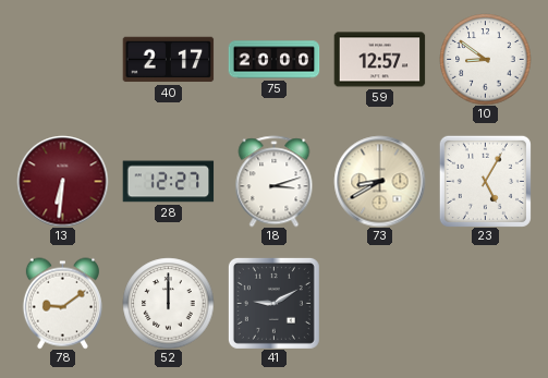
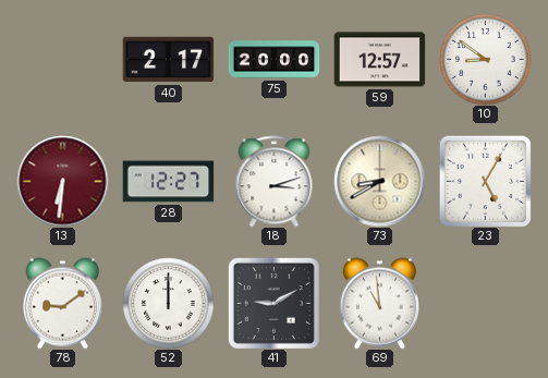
69: none -> 10:59 (379, 303)
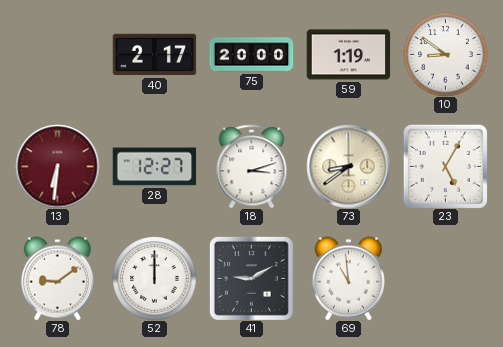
59: 12:57 -> 1:19 (348, 55)
73: 8:40 -> 8:39 (348, 166)
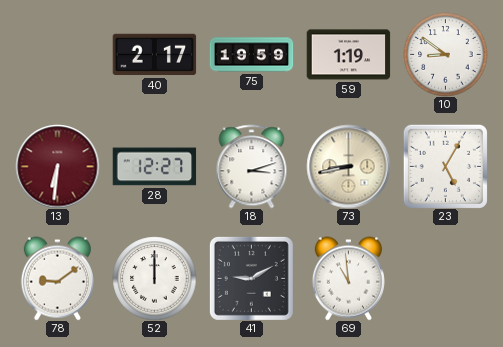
75: 20:00 -> 19:59 (251, 55)
73: 8:39 -> 8:43 (348, 166)
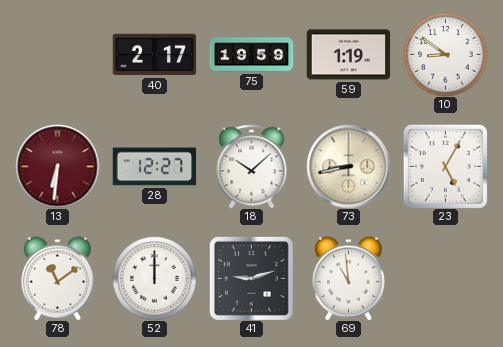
18: 3:12 -> 10:08 (252, 166)
78: 9:09 -> 11:09 (57, 278)
41: 9:10 -> 9:12 (251, 278)
